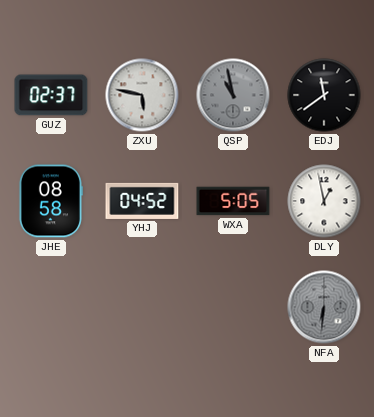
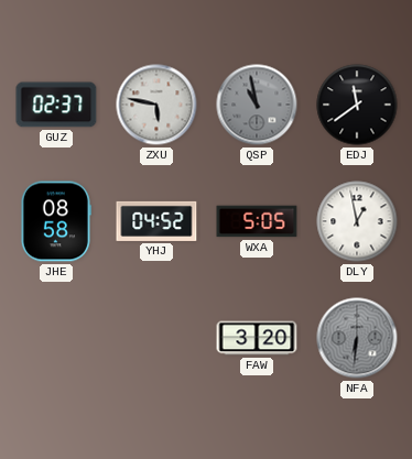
FAW: none -> 3:20 (257, 338)
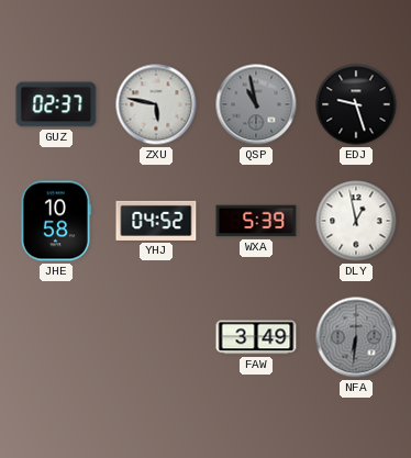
EDJ: 11:39 -> 9:27 (356, 104)
JHE: 08:58 -> 10:58 (55, 221)
WXA: 5:05 -> 5:39 (256, 221)
FAW: 3:20 -> 3:49 (256, 337)
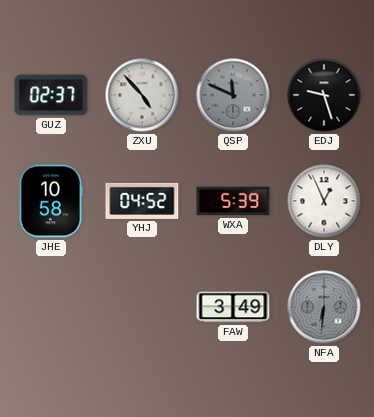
ZXU: 5:47 -> 4:53 (142, 95)
QSP: 10:58 -> 11:49 (233, 95)
DLY: 12:58 -> 12:56 (324, 201)
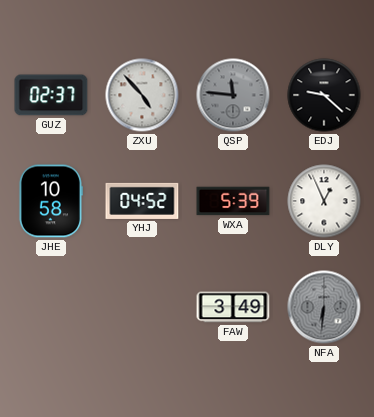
QSP: 11:49 -> 11:46 (233, 95)
EDJ: 9:27 -> 9:22 (324, 95)
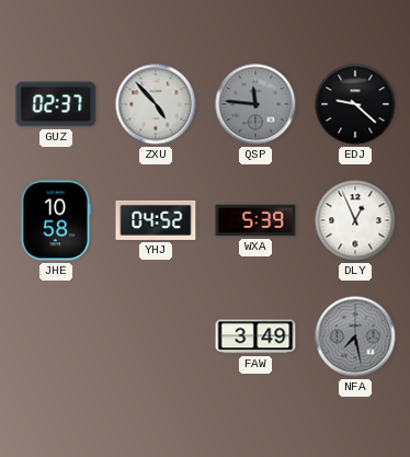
NFA: 6:31 -> 7:28 (355, 336)
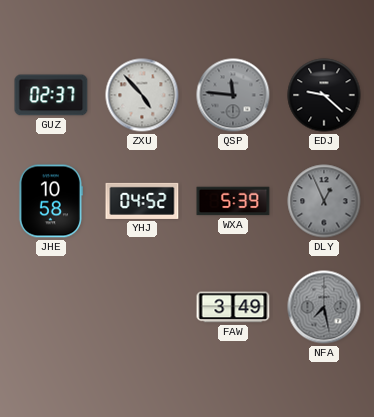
DLY dial: white -> grey (324, 201)
